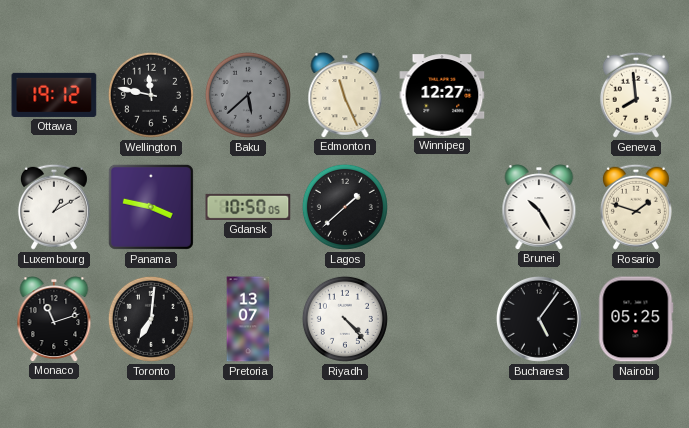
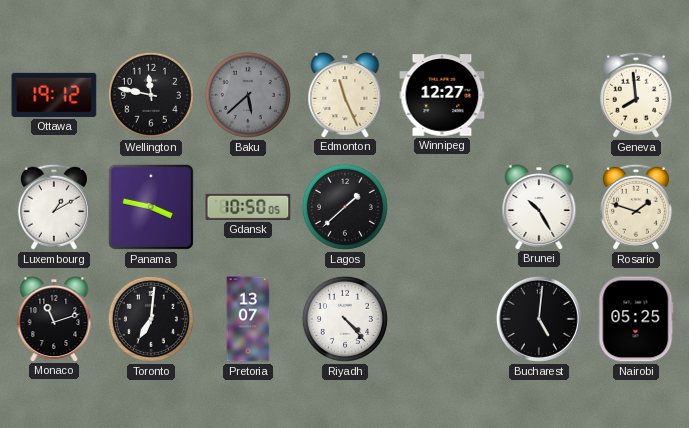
Bucharest: 5:06 -> 5:01 (539, 319)
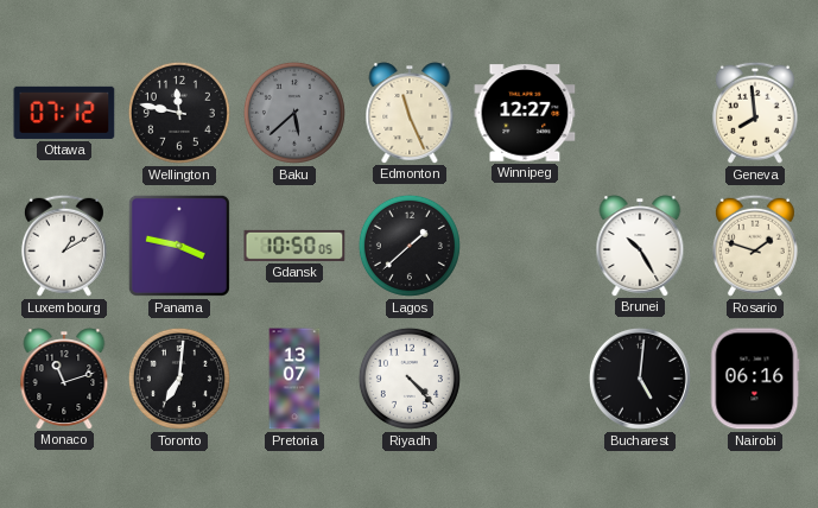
Ottawa: 19:12 -> 07:12 (64, 113)
Nairobi: 05:25 -> 06:16 (755, 379)
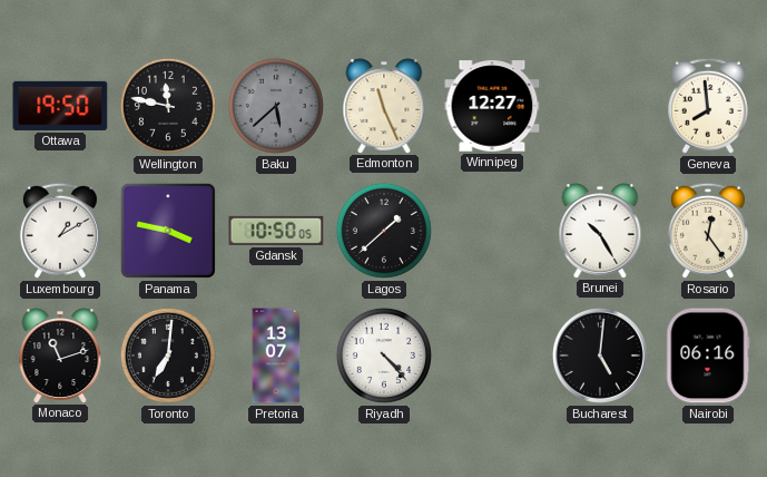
Ottawa: 07:12 -> 19:50 (60, 106)
Rosario: 1:48 -> 12:24 (708, 231)
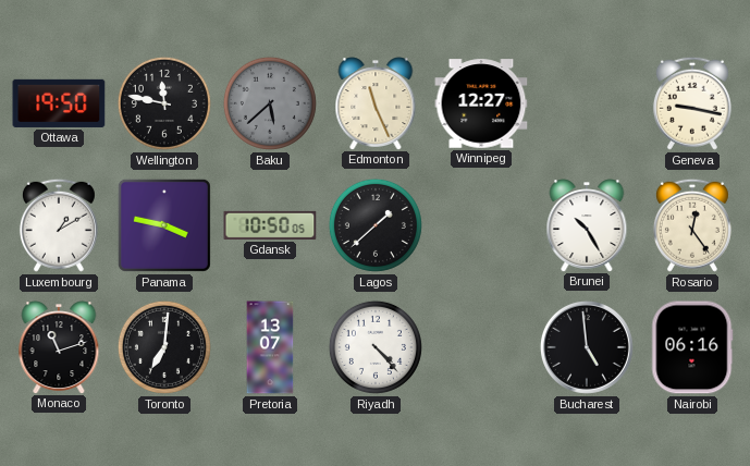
Geneva: 7:59 -> 9:17 (692, 103)
Bucharest: 5:01 -> 4:59 (587, 347)
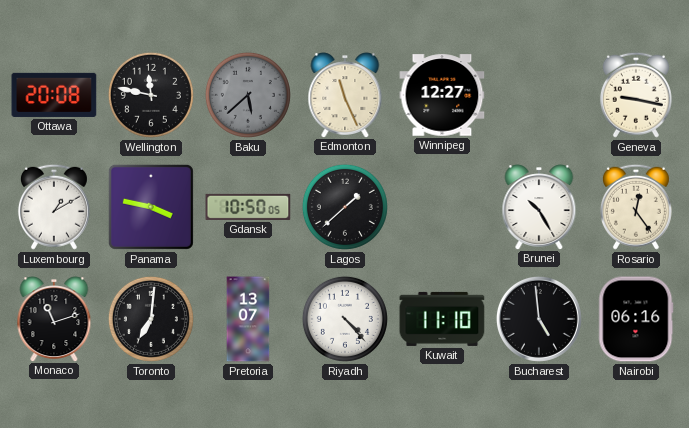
Ottawa: 19:50 -> 20:08 (54, 95)
Kuwait: none -> 11:10 (442, 319)
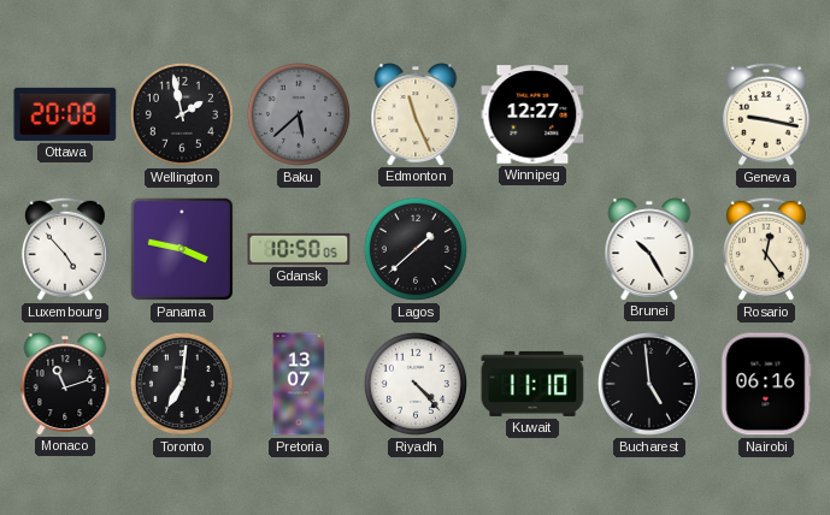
Wellington: 11:47 -> 1:58 (182, 114)
Luxembourg: 1:10 -> 4:53 (65, 249)
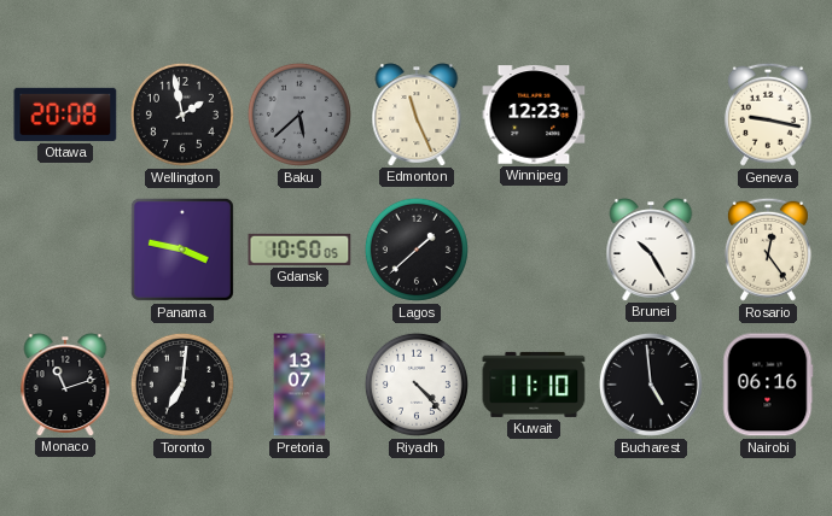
Winnipeg: 12:27 -> 12:23 (534, 115)
Luxembourg: 4:53 -> none (65, 249)
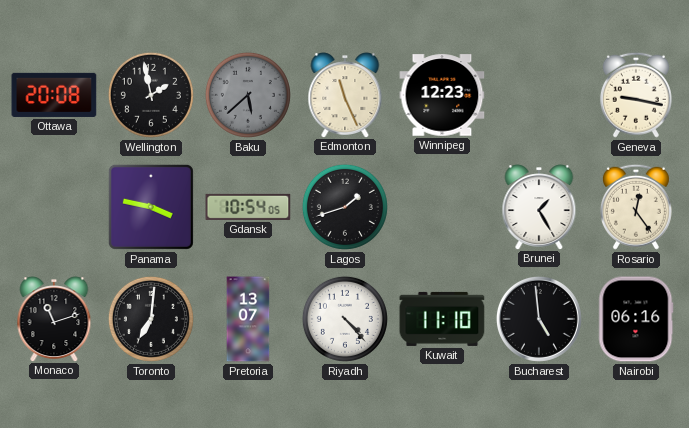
Gdansk: 10:50 -> 10:54 (248, 207)
Lagos: 1:38 -> 1:42 (345, 207)
Brunei: 10:25 -> 1:25 (539, 207)
